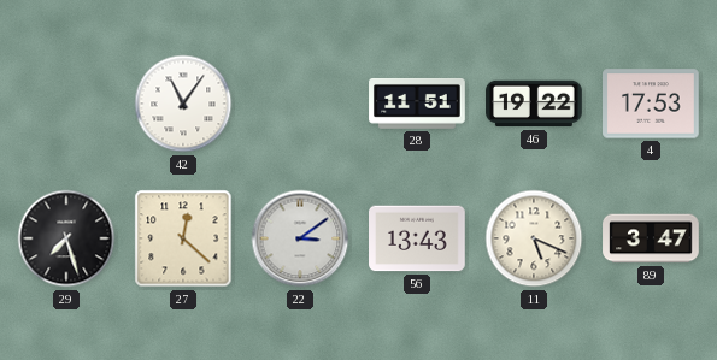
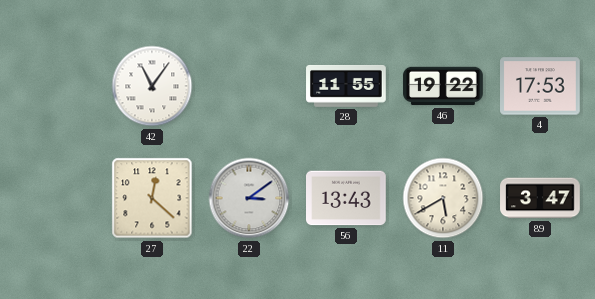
28: 11:51 -> 11:55 (346, 86)
29: 7:27 -> none (66, 238)
11: 5:19 -> 5:40 (443, 198)
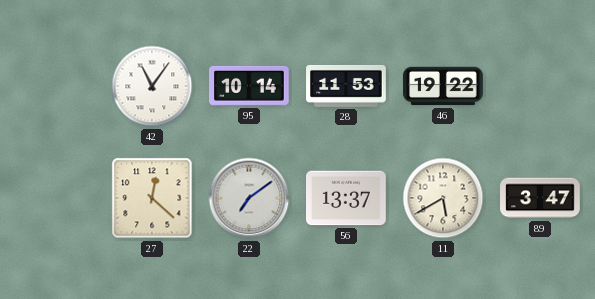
95: none -> 10:14 (250, 86)
28: 11:55 -> 11:53 (346, 86)
4: 17:53 -> none (541, 86)
22: 3:09 -> 7:09 (249, 198)
56: 13:43 -> 13:37 (347, 198)
